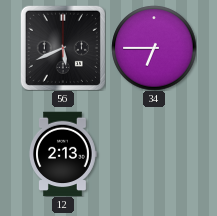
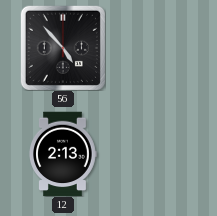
56: 5:41 -> 4:53 (63, 48)
34: 6:45 -> none (154, 48)
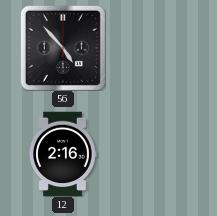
12: 2:13 -> 2:16 (63, 154)
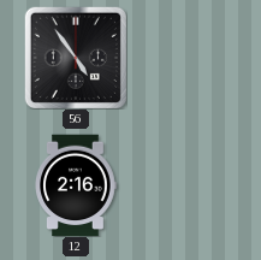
56: 4:53 -> 4:54 (76, 58)
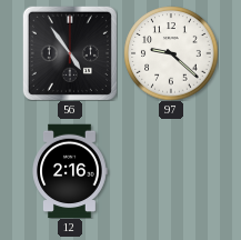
97: none -> 9:22 (171, 53)
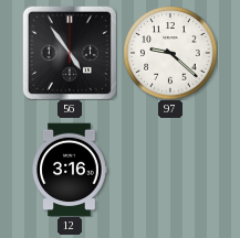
12: 2:16 -> 3:16 (70, 170)
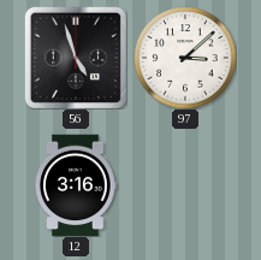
56: 4:54 -> 4:57 (76, 58)
97: 9:22 -> 3:08 (185, 58)
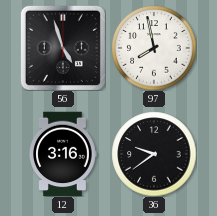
97: 3:08 -> 7:58 (154, 48)
36: none -> 9:39 (154, 154)
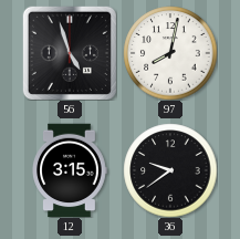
97: 7:58 -> 8:02 (170, 53)
12: 3:16 -> 3:15 (70, 170)
